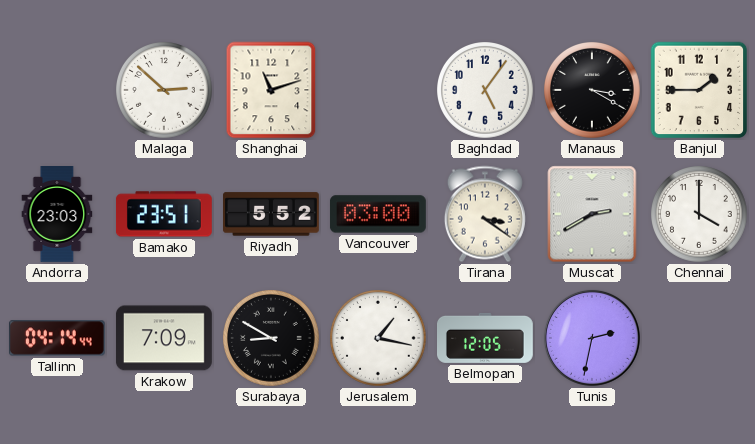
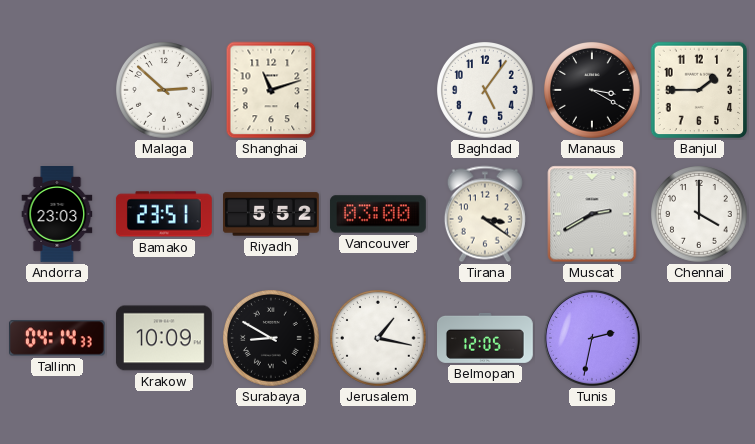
Tallinn: 04:14:44 -> 04:14:33 (57, 338)
Krakow: 7:09 -> 10:09 (164, 338)
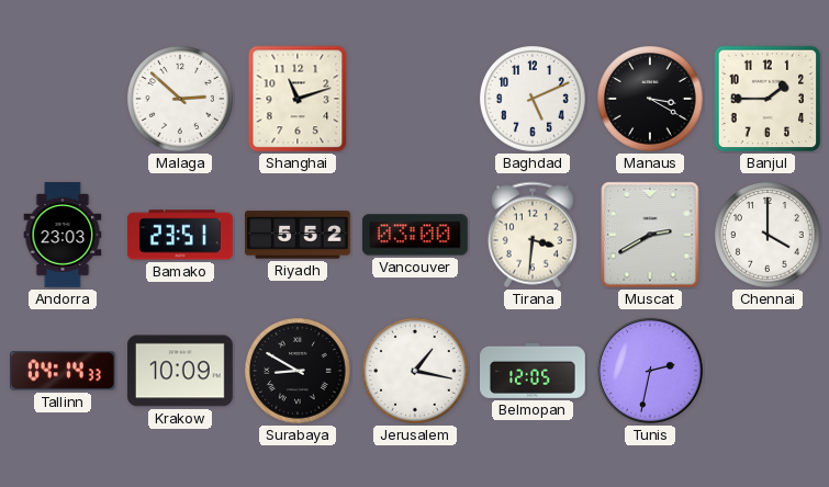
Baghdad: 5:06 -> 5:11 (534, 100)
Tirana: 3:21 -> 3:31 (533, 235)
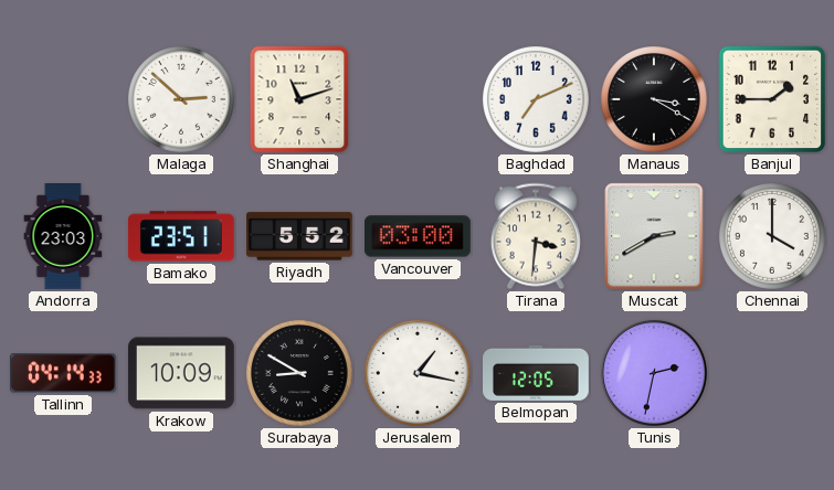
Baghdad: 5:11 -> 7:11 (537, 100)
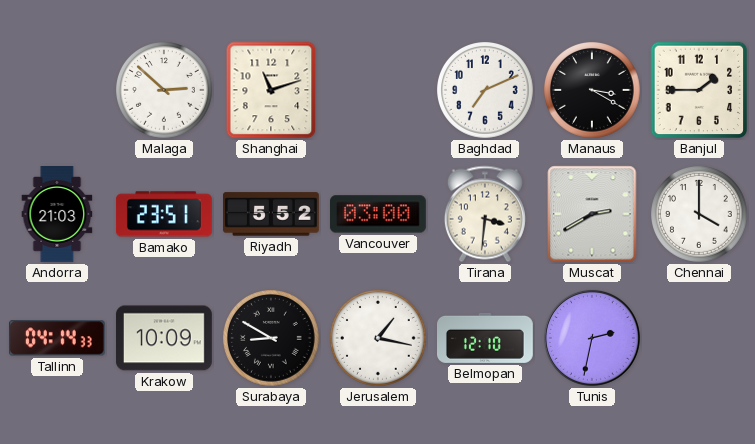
Andorra: 23:03 -> 21:03 (57, 215)
Belmopan: 12:05 -> 12:10 (486, 338)
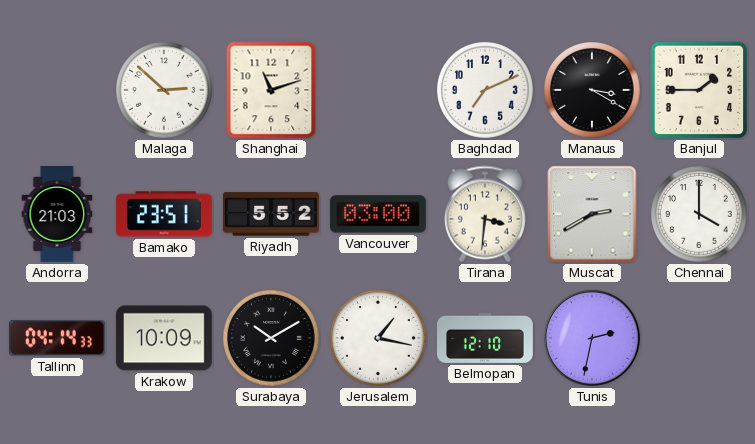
Surabaya: 8:50 -> 10:10 (272, 339)
